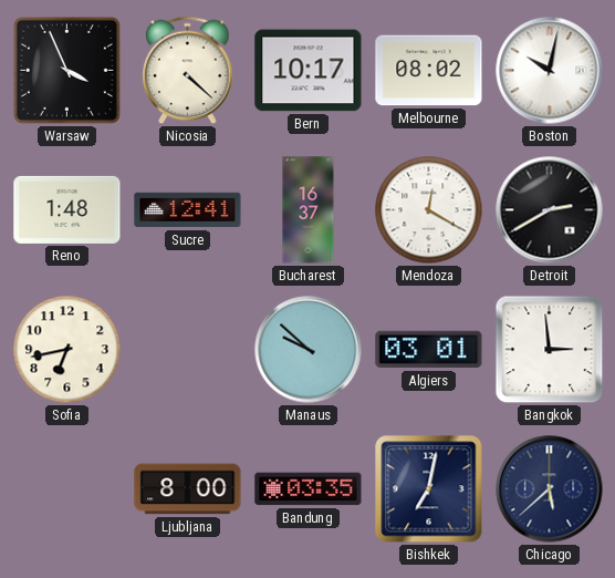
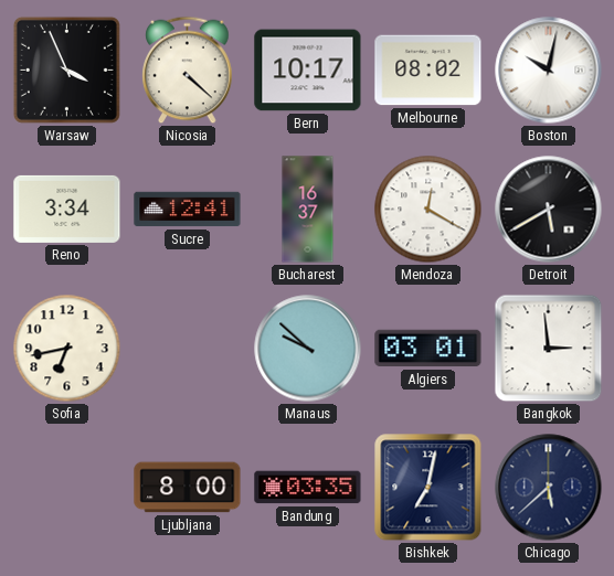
Reno: 1:48 -> 3:34 (67, 209)
Detroit: 2:40 -> 5:40 (549, 210)
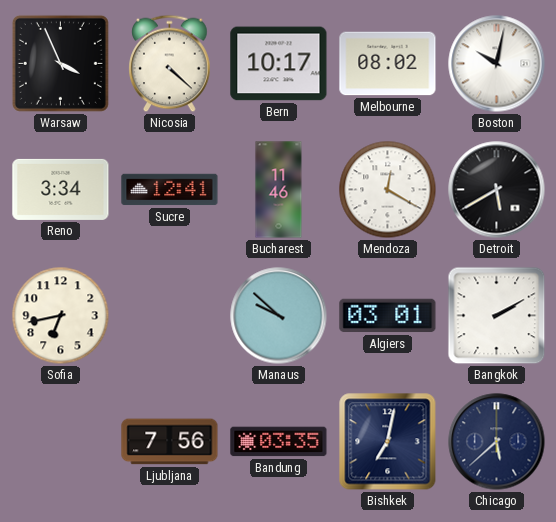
Bucharest: 16:37 -> 11:46 (279, 190)
Bangkok: 2:59 -> 2:10 (497, 316)
Ljubljana: 8:00 -> 7:56 (170, 442)
